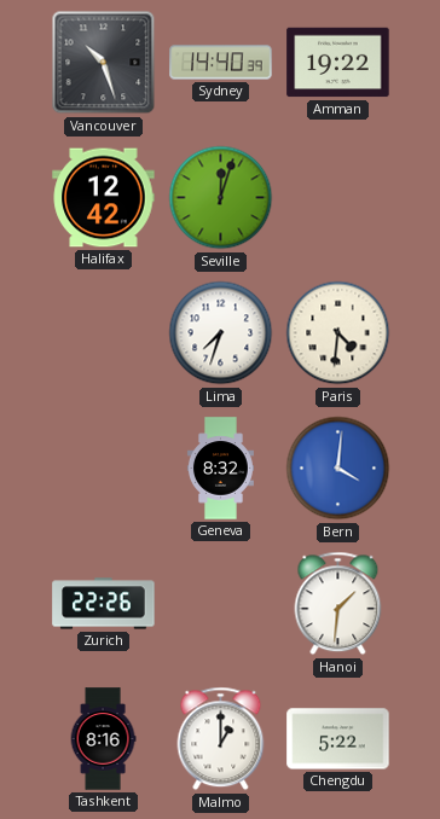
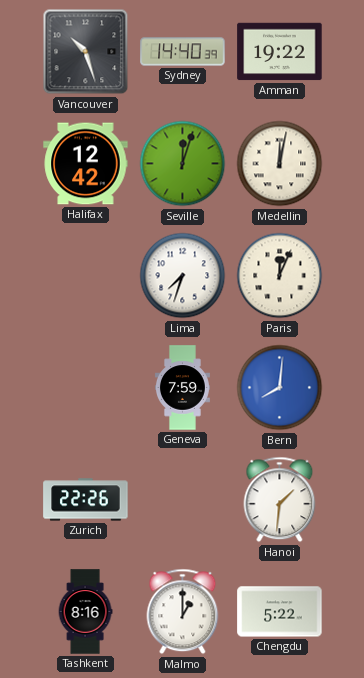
Medellin: none -> 12:02 (280, 164)
Paris: 4:31 -> 12:04 (280, 276)
Geneva: 8:32 -> 7:59 (183, 388)
Bern: 4:01 -> 8:01 (280, 388)
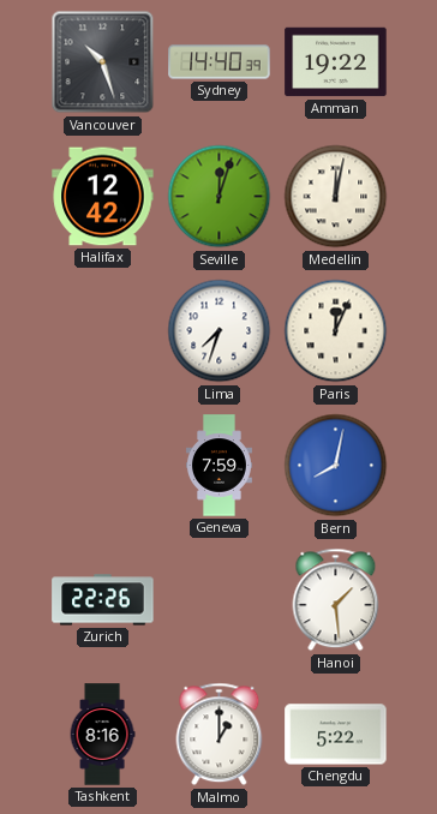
Bern: 8:01 -> 8:02 (336, 466)
Hanoi: 1:31 -> 1:29 (336, 600)
